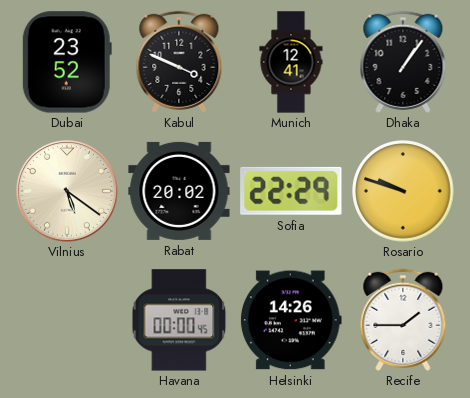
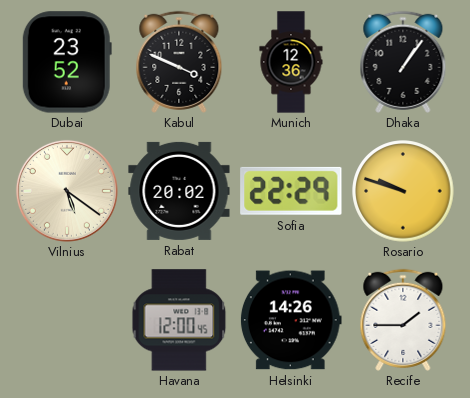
Munich: 12:41 -> 12:36 (291, 62)
Havana: 00:00 -> 12:00 (179, 320)
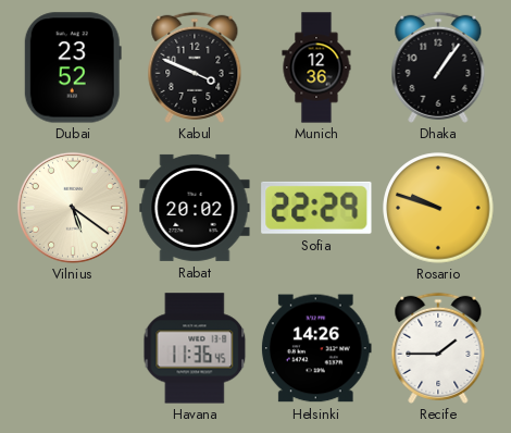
Havana: 12:00 -> 11:36 (195, 348)
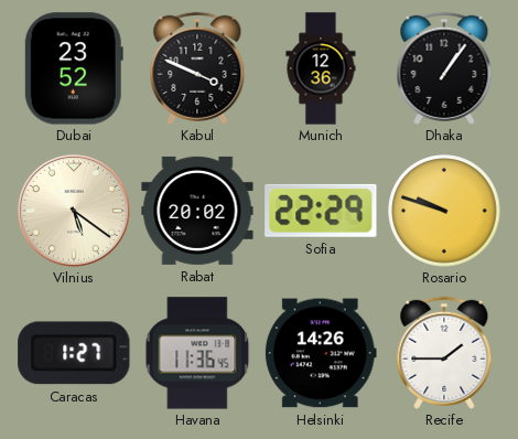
Caracas: none -> 1:27 (74, 353)
